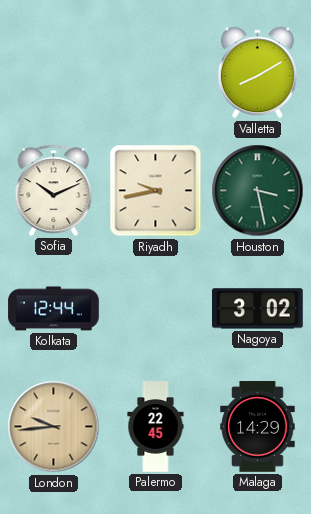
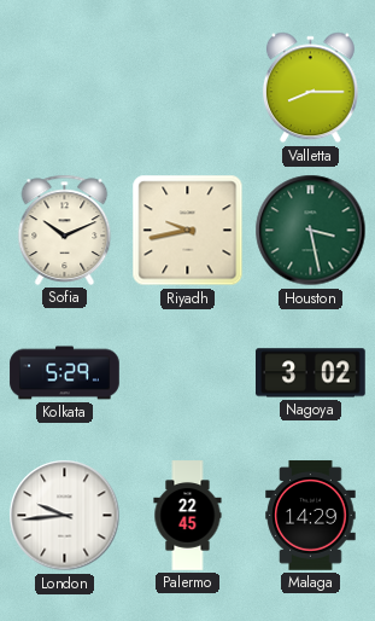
Valletta: 8:10 -> 8:15 (310, 88)
Kolkata: 12:44 -> 5:29 (65, 373)
London dial: champagne -> white (65, 516)
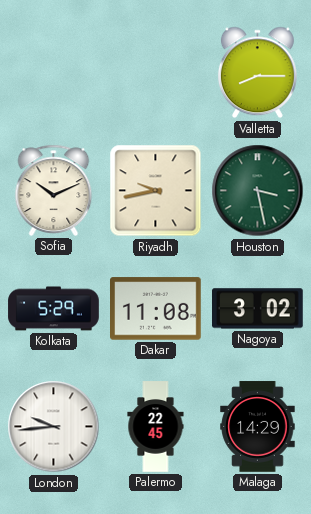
Dakar: none -> 11:08 (156, 309)
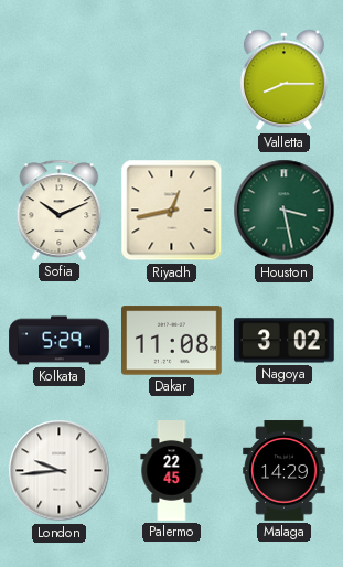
Riyadh: 9:43 -> 12:43 (172, 211)
